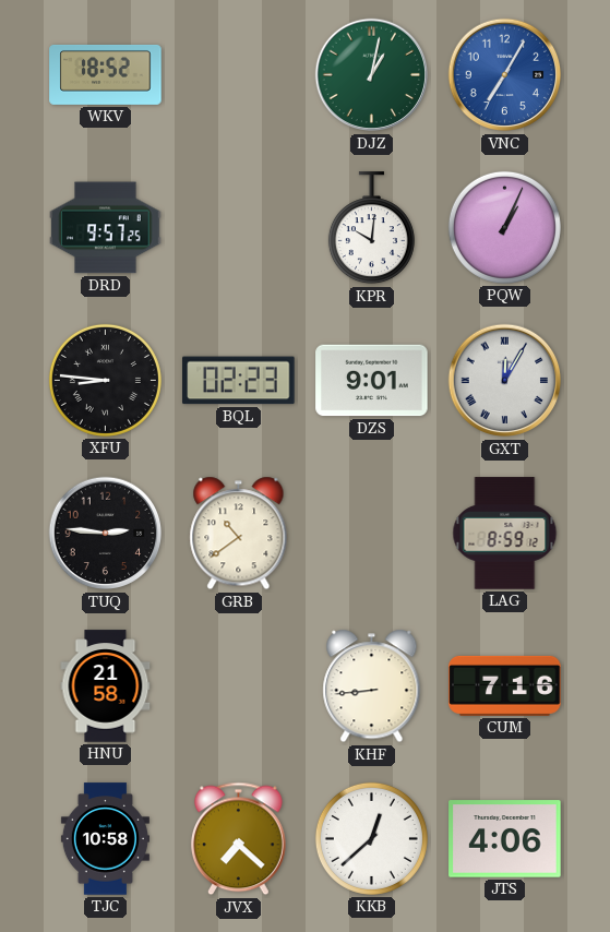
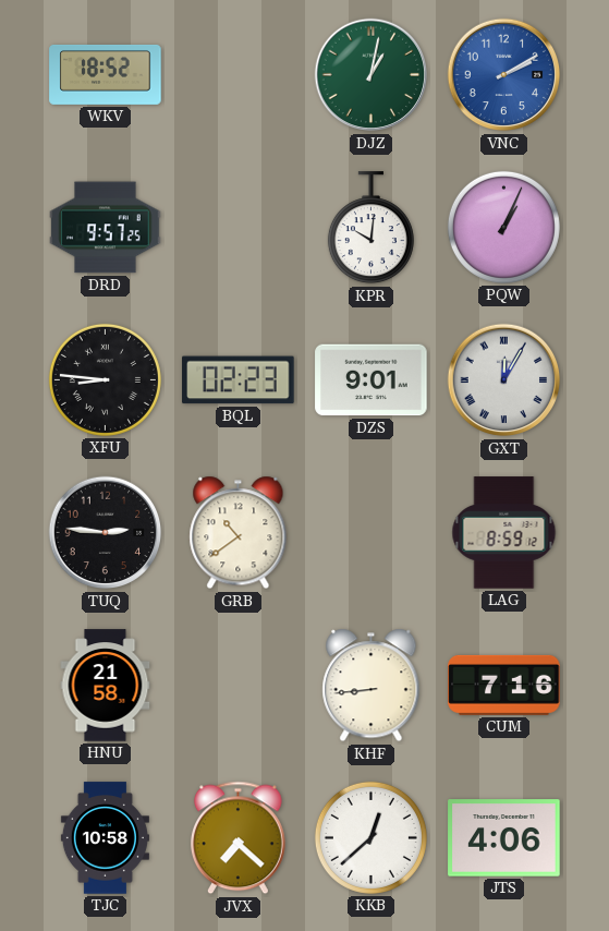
VNC: 7:05 -> 2:10 (504, 75)
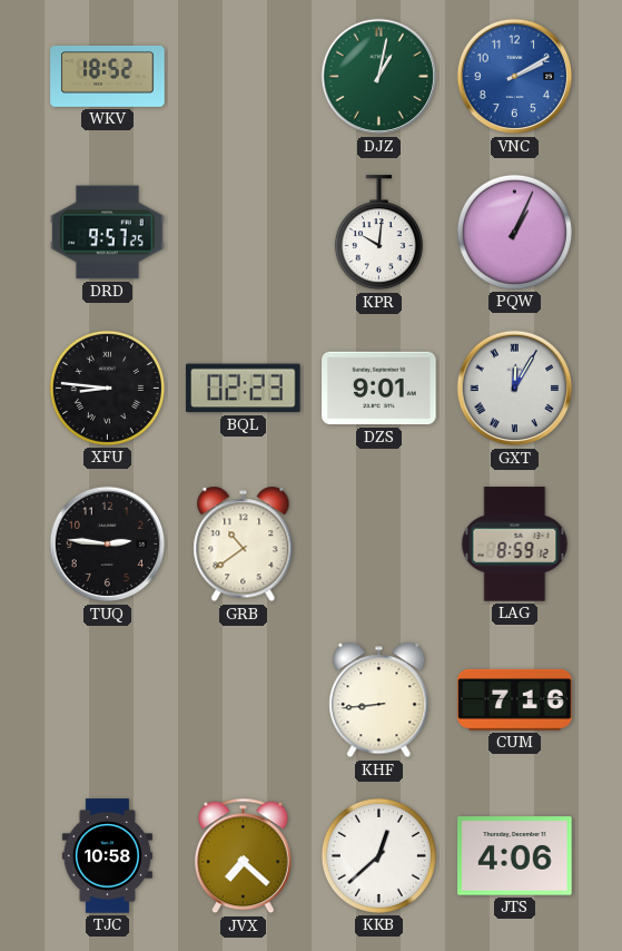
HNU: 21:58 -> none (106, 686)
